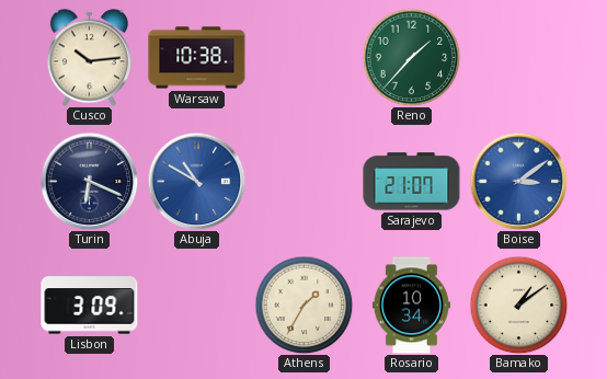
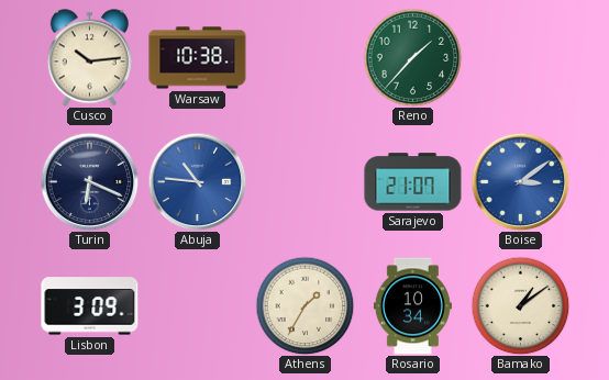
Abuja: 10:50 -> 10:46 (197, 181)
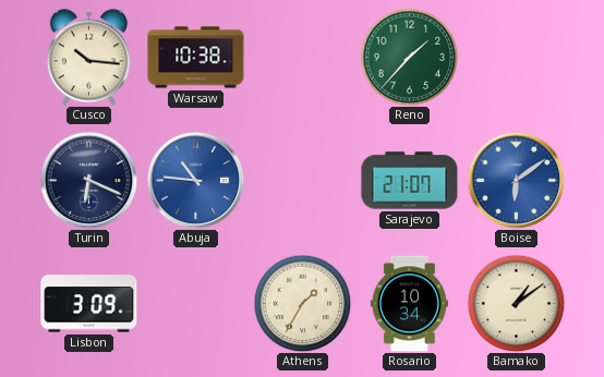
Cusco: 10:14 -> 10:16 (88, 58)
Boise: 3:09 -> 6:09 (516, 180)
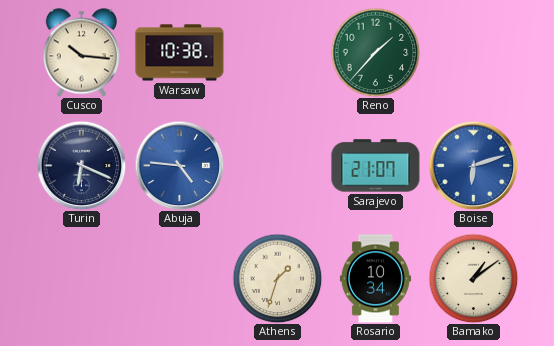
Abuja: 10:46 -> 4:46 (179, 165)
Boise: 6:09 -> 6:12 (473, 165)
Lisbon: 3:09 -> none (89, 304)
Athens: 1:35 -> 1:33 (277, 278)
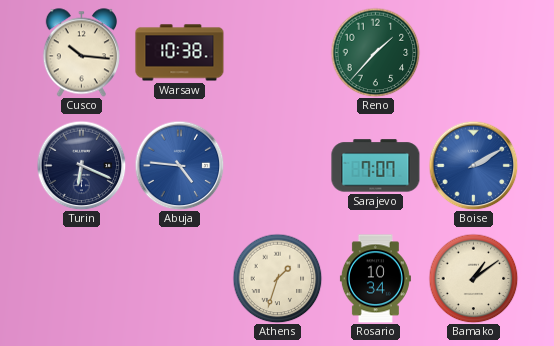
Sarajevo: 21:07 -> 7:07 (376, 166)
Boise: 6:12 -> 2:10 (473, 165)
